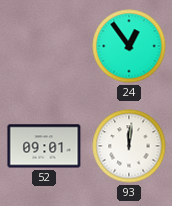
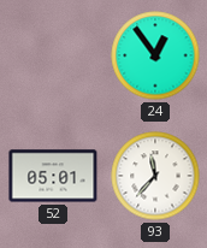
52: 09:01 -> 05:01 (53, 176)
93: 12:01 -> 11:37 (155, 176)
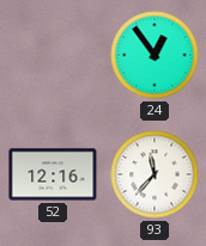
52: 05:01 -> 12:16 (53, 174)
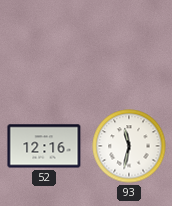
24: 12:54 -> none (154, 55)
93: 11:37 -> 11:32 (129, 146)
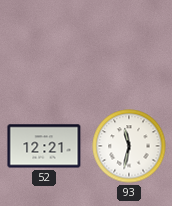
52: 12:16 -> 12:21 (44, 146)
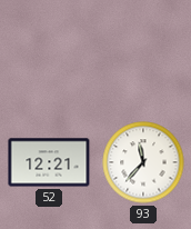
93: 11:32 -> 11:37 (143, 162)
